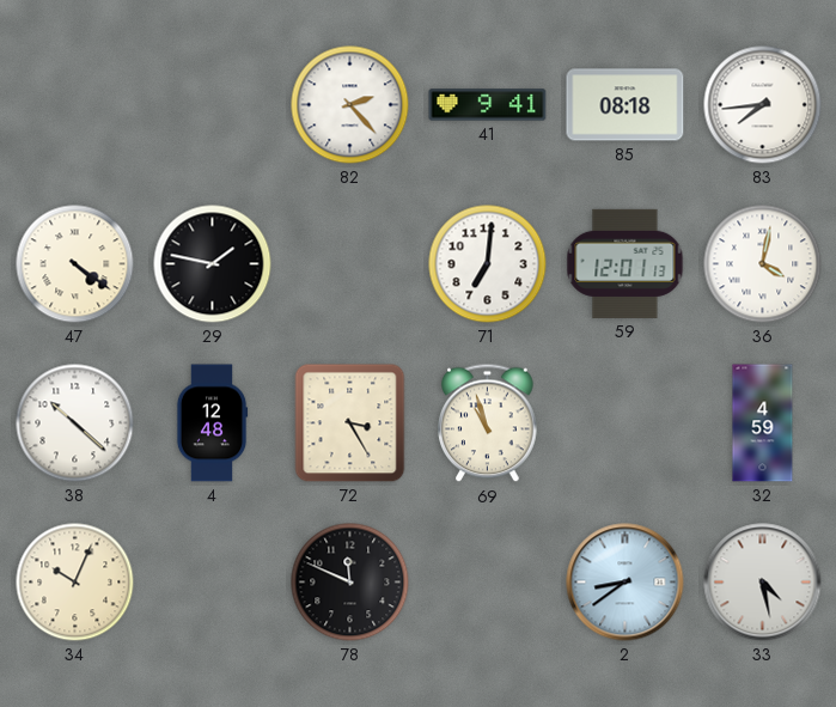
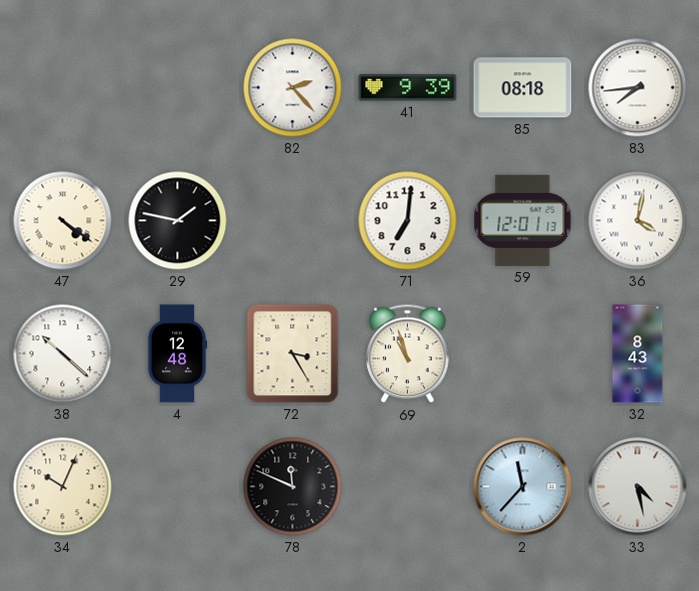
41: 9:41 -> 9:39 (408, 88)
32: 4:59 -> 8:43 (638, 354)
2: 8:39 -> 11:37 (523, 487)
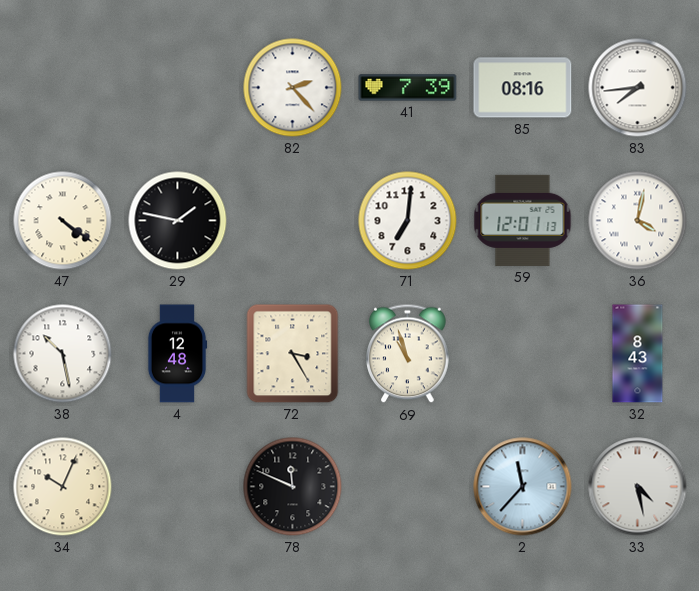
41: 9:39 -> 7:39 (408, 88)
85: 08:18 -> 08:16 (523, 88)
38: 10:22 -> 10:28 (63, 354)
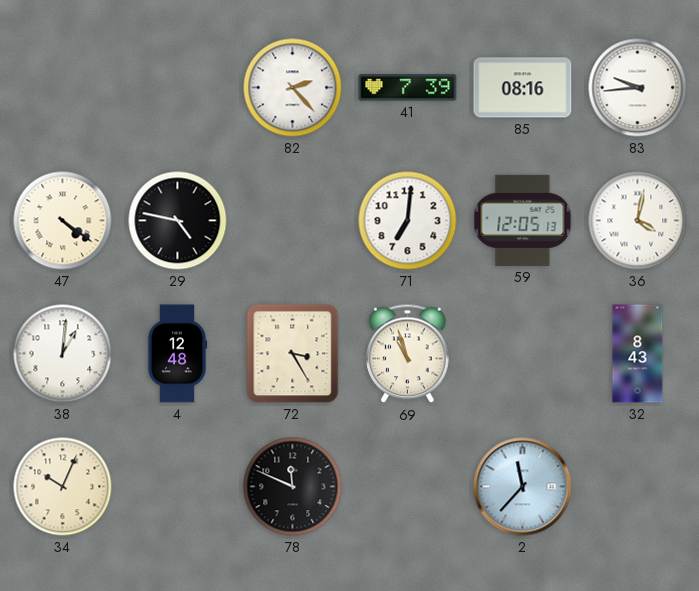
83: 7:44 -> 9:44 (638, 88)
29: 1:47 -> 4:47 (178, 221)
59: 12:01 -> 12:05 (523, 220)
38: 10:28 -> 1:01 (63, 354)
33: 4:28 -> none (638, 487)
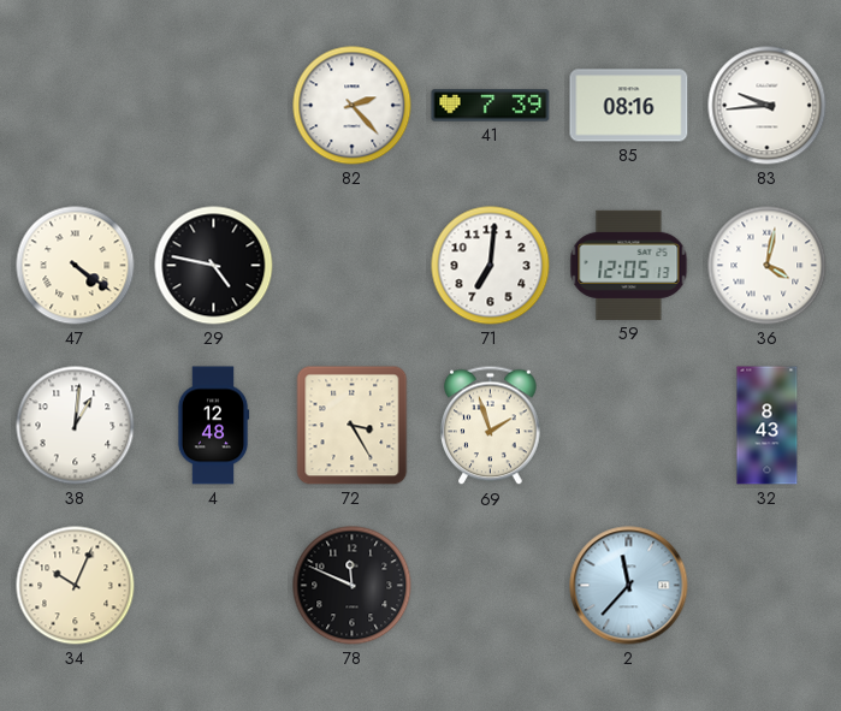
69: 10:57 -> 1:57 (491, 426)
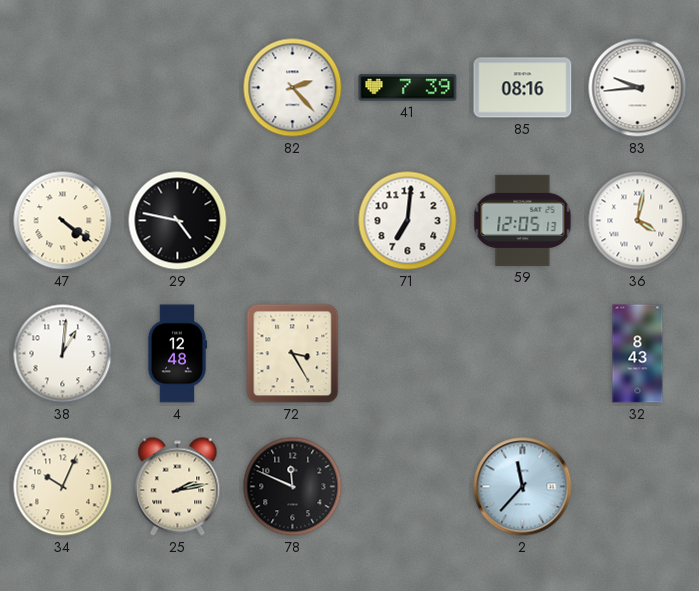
69: 1:57 -> none (491, 426)
25: none -> 2:13 (178, 487)
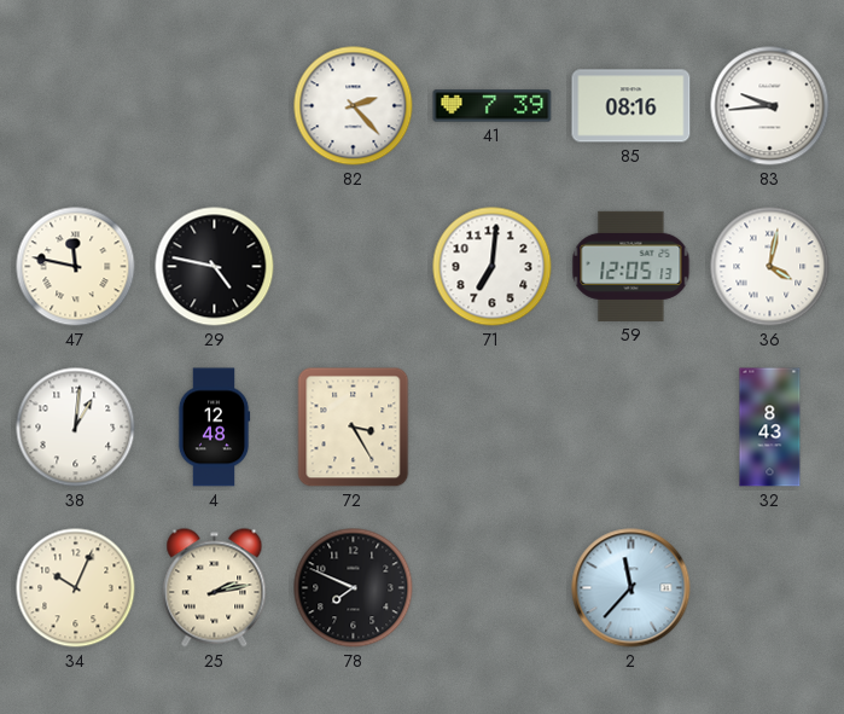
47: 4:21 -> 11:47 (76, 267)
78: 11:49 -> 7:49 (354, 588)
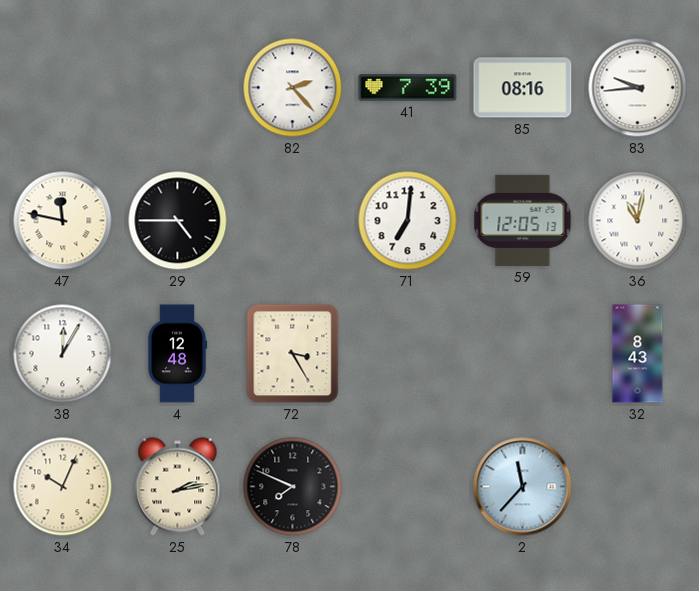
29: 4:47 -> 4:45 (178, 221)
36: 4:02 -> 11:02 (638, 221)
38: 1:01 -> 12:05 (63, 354)
